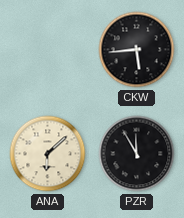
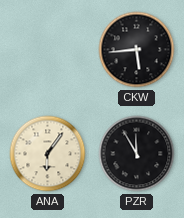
ANA: 6:08 -> 6:06 (48, 154)
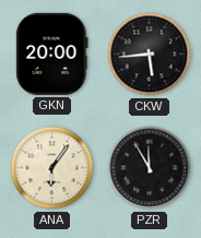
GKN: none -> 20:00 (52, 53)
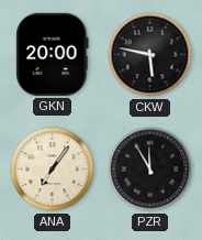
CKW: 5:44 -> 5:47 (150, 55)
ANA: 6:06 -> 7:06 (53, 170)
